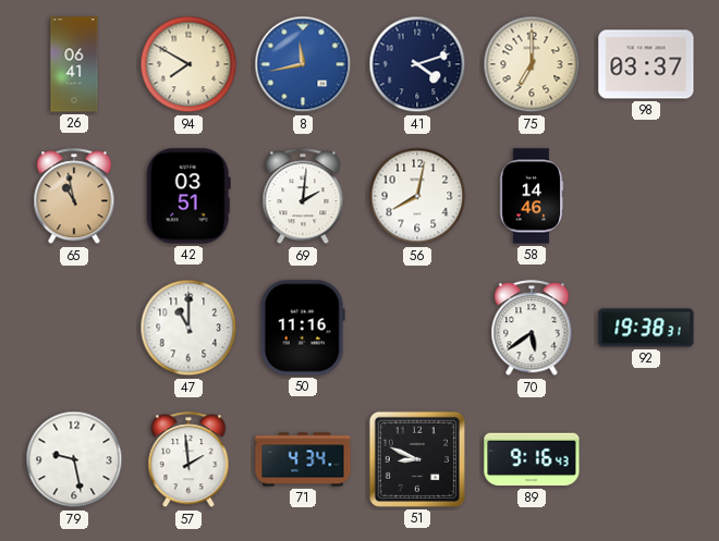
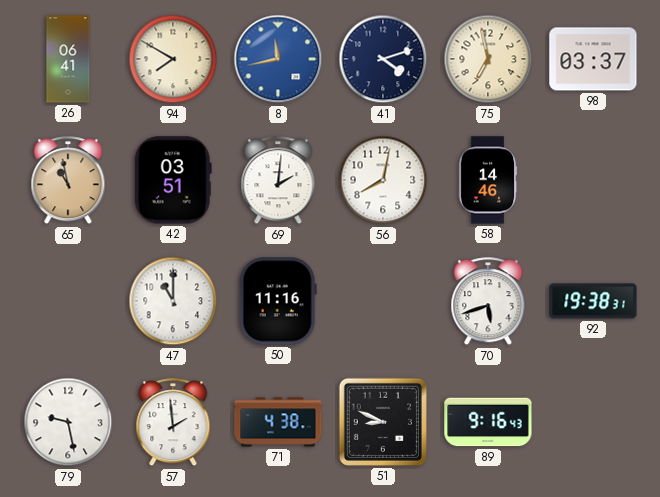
75: 7:00 -> 6:58 (488, 59)
70: 5:39 -> 5:42 (488, 302)
71: 4:34 -> 4:38 (278, 422)
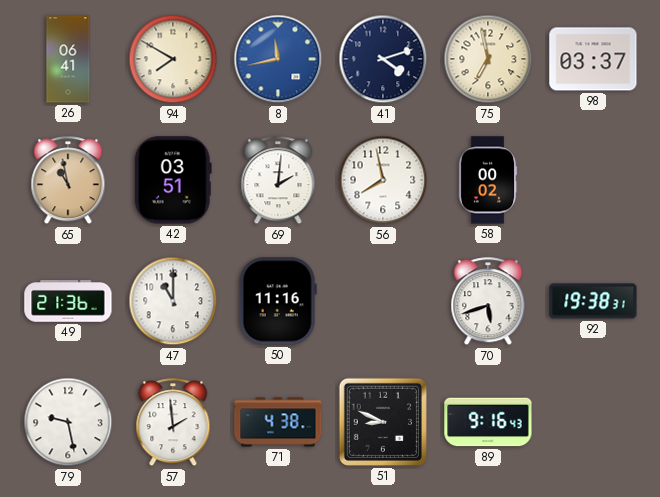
56: 8:02 -> 7:58 (383, 180)
58: 14:46 -> 00:02 (488, 180)
49: none -> 21:36 (68, 301)
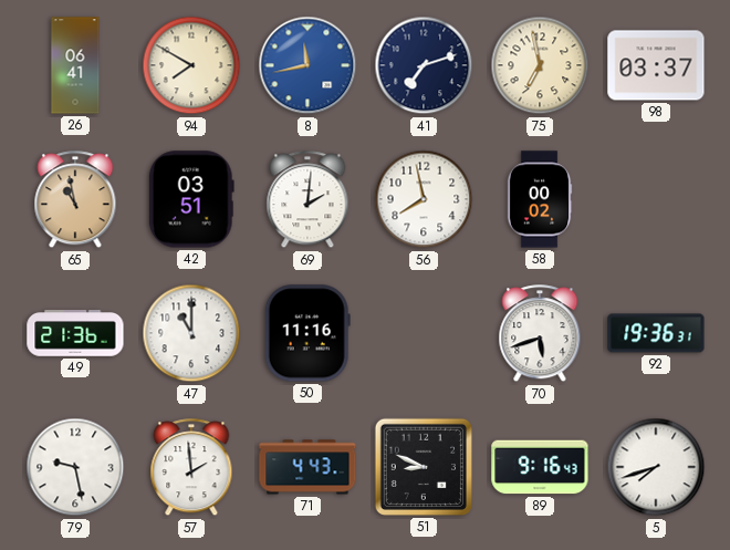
41: 4:12 -> 7:12 (424, 65)
92: 19:38 -> 19:36 (656, 333)
71: 4:38 -> 4:43 (307, 467)
5: none -> 7:42 (656, 467)
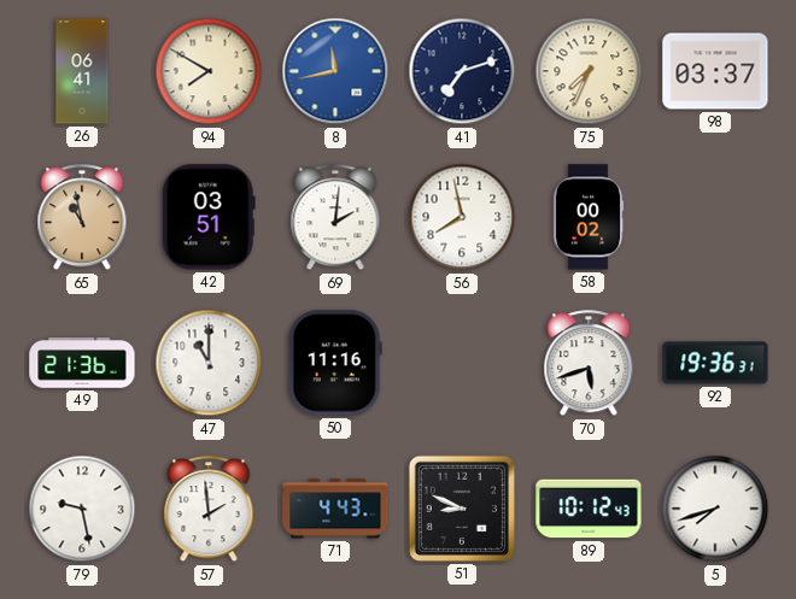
75: 6:58 -> 7:34 (589, 71)
89: 9:16 -> 10:12 (589, 509)
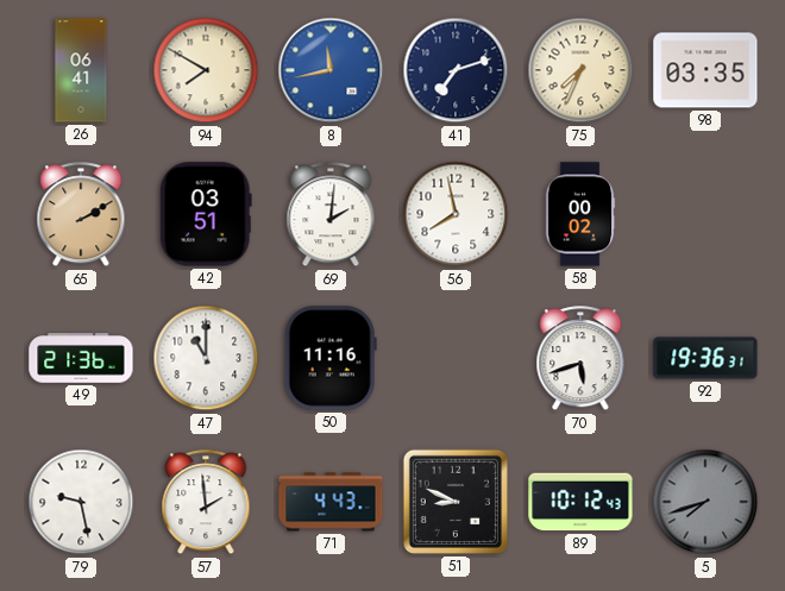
98: 03:37 -> 03:35 (705, 70)
65: 10:58 -> 2:10 (81, 215)
5 dial: white -> grey (705, 502)
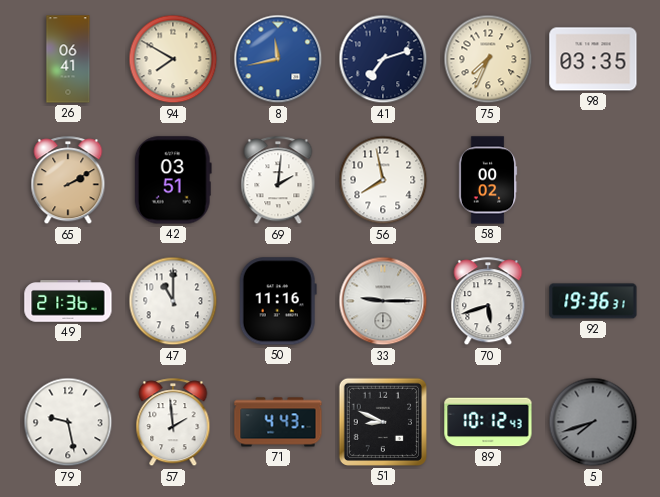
33: none -> 9:15 (383, 301)
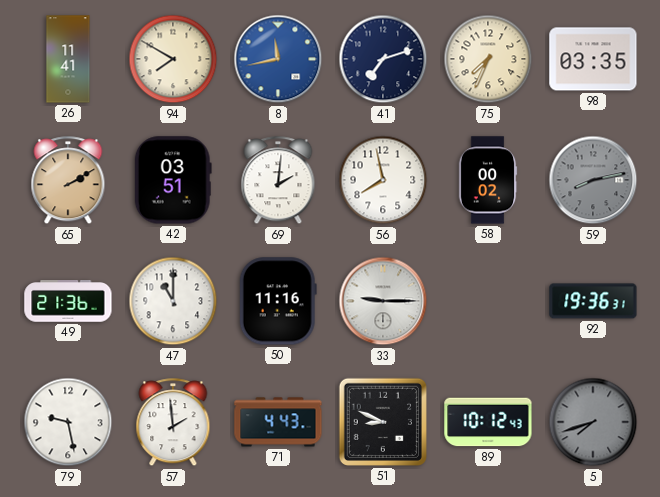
26: 06:41 -> 11:41 (68, 59)
59: none -> 8:13 (593, 180)
70: 5:42 -> none (488, 302)
